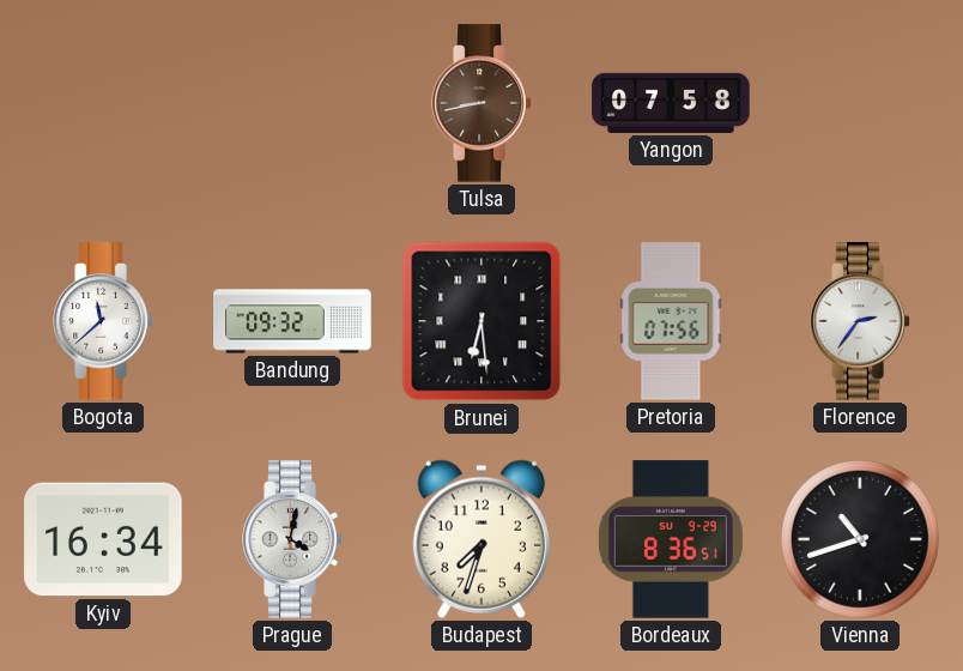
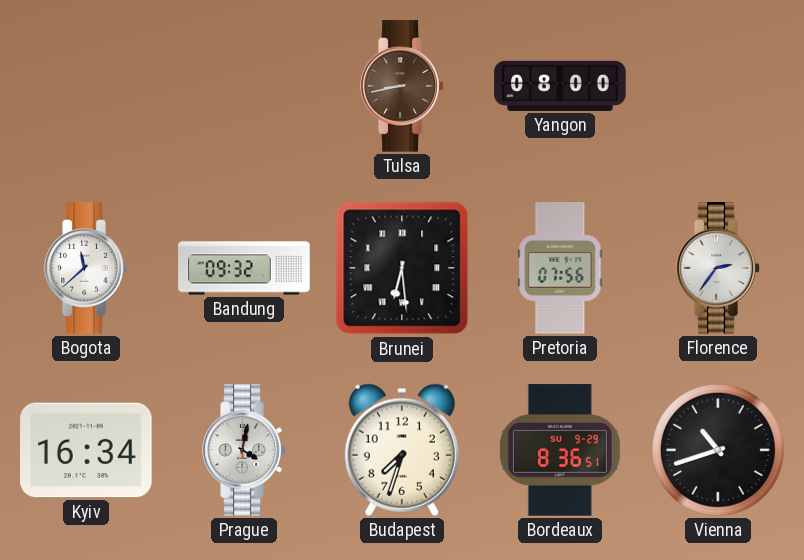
Yangon: 07:58 -> 08:00 (560, 86)
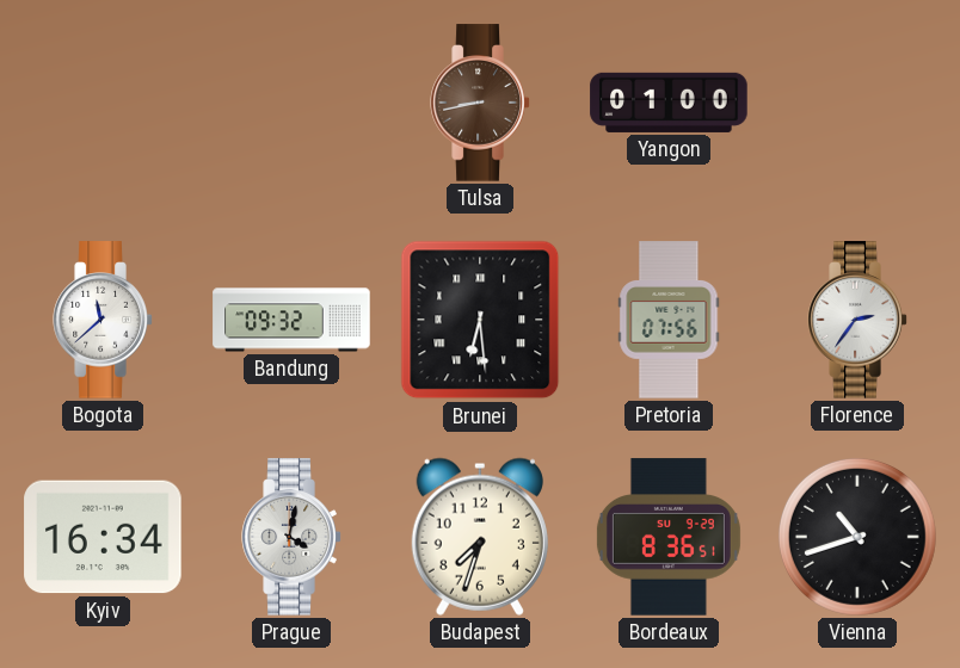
Yangon: 08:00 -> 01:00 (669, 103)
